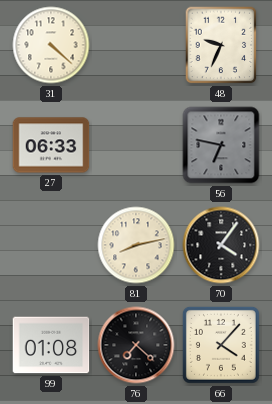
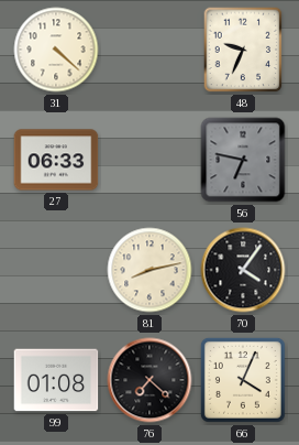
66: 4:07 -> 4:04 (243, 380)
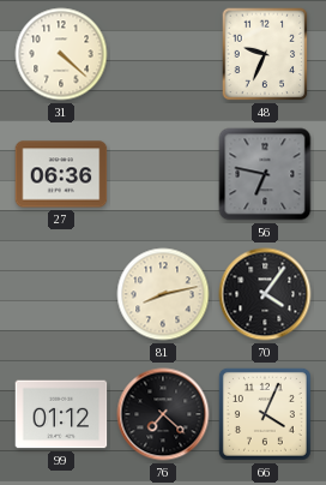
27: 06:33 -> 06:36 (61, 174)
99: 01:08 -> 01:12 (61, 414)
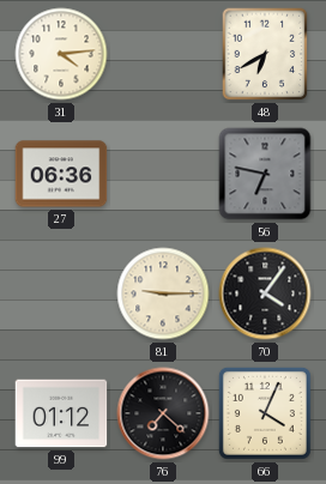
31: 4:22 -> 4:14 (61, 54)
48: 9:34 -> 6:40 (265, 54)
81: 8:13 -> 9:15 (163, 294)
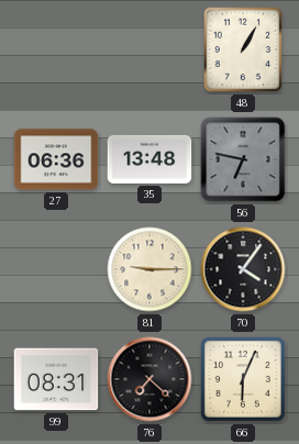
31: 4:14 -> none (61, 54)
48: 6:40 -> 1:05 (243, 49)
35: none -> 13:48 (149, 159)
99: 01:12 -> 08:31 (56, 379)
66: 4:04 -> 6:04 (243, 379)
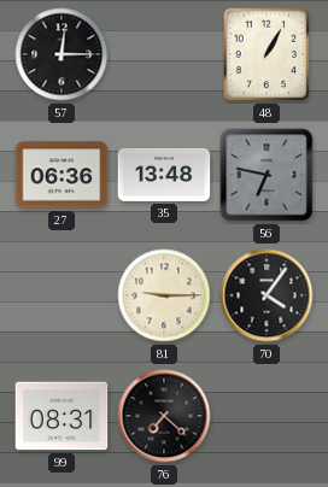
57: none -> 12:15 (61, 54)
66: 6:04 -> none (243, 379)
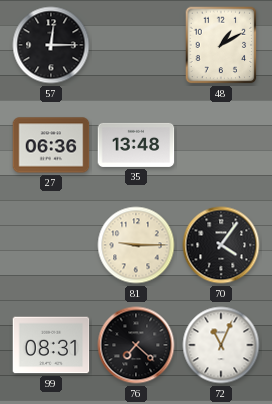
48: 1:05 -> 1:10 (221, 45)
56: 6:47 -> none (266, 175)
72: none -> 11:04 (221, 345)
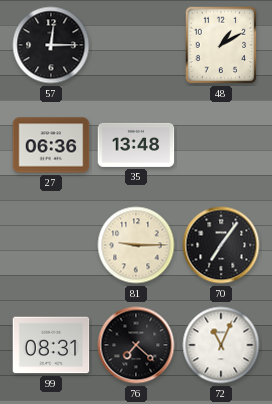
70: 4:06 -> 7:06 (221, 245)
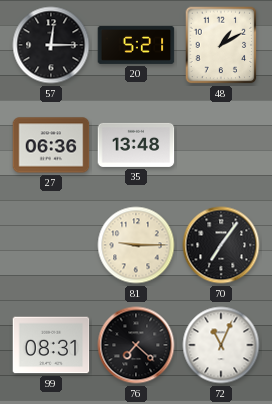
20: none -> 5:21 (136, 45)
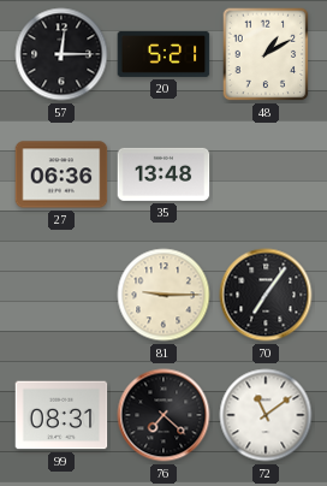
72: 11:04 -> 11:09 (266, 415)
